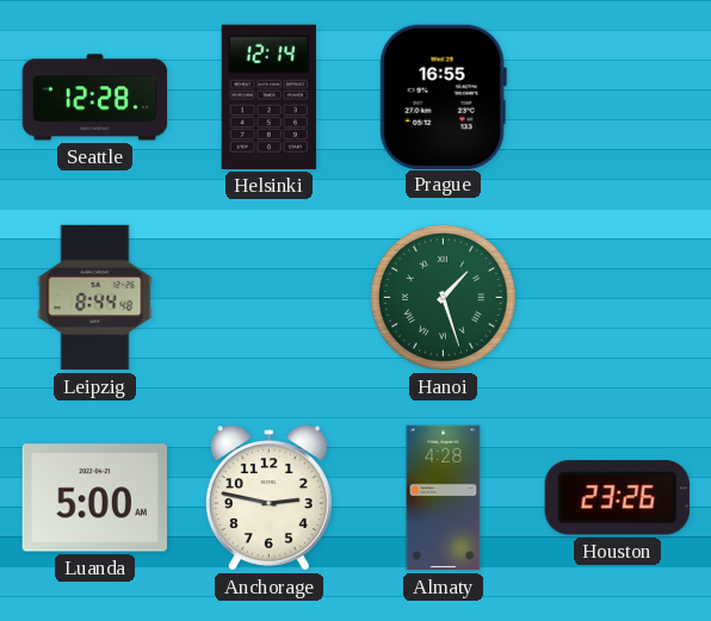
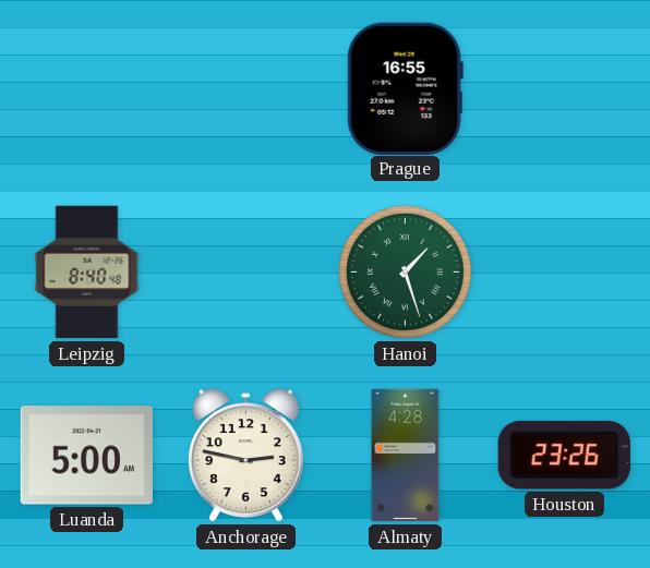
Seattle: 12:28 -> none (95, 98)
Helsinki: 12:14 -> none (268, 97)
Leipzig: 8:44 -> 8:40 (87, 273)
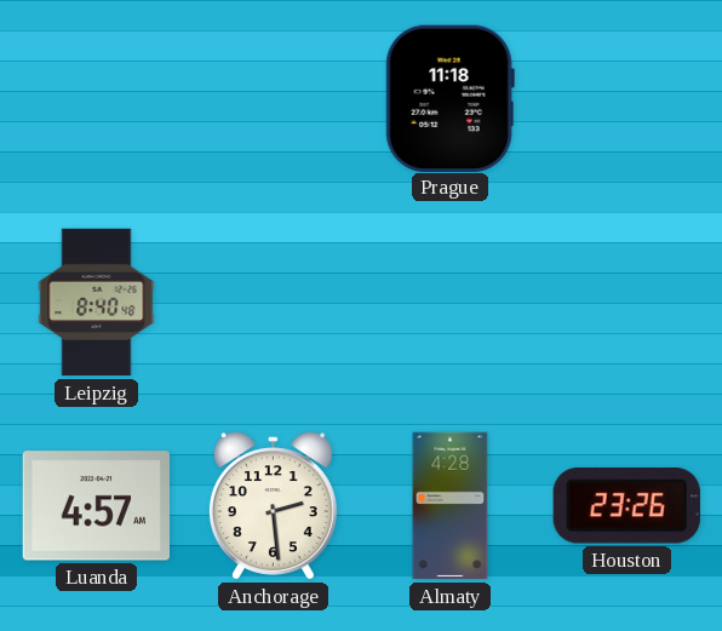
Prague: 16:55 -> 11:18 (449, 98)
Hanoi: 1:27 -> none (405, 271)
Luanda: 5:00 -> 4:57 (96, 506)
Anchorage: 2:47 -> 2:29 (273, 506)
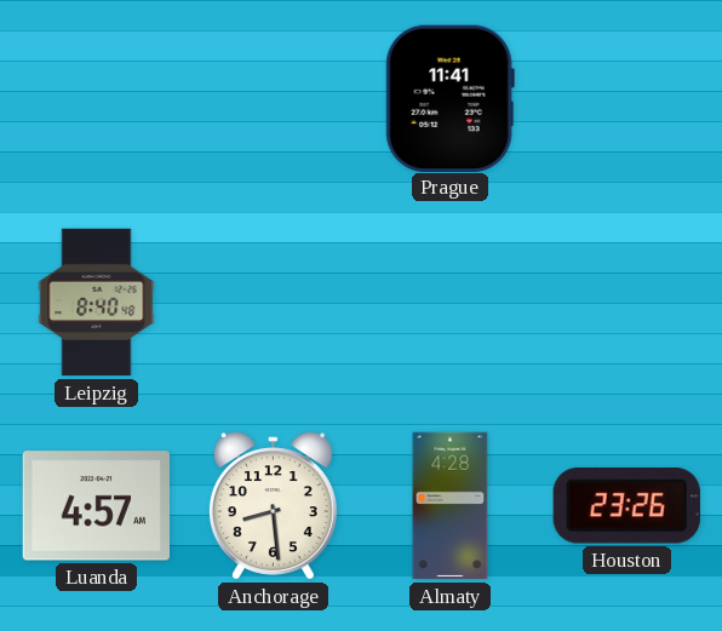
Prague: 11:18 -> 11:41 (449, 98)
Anchorage: 2:29 -> 8:29 (273, 506)
